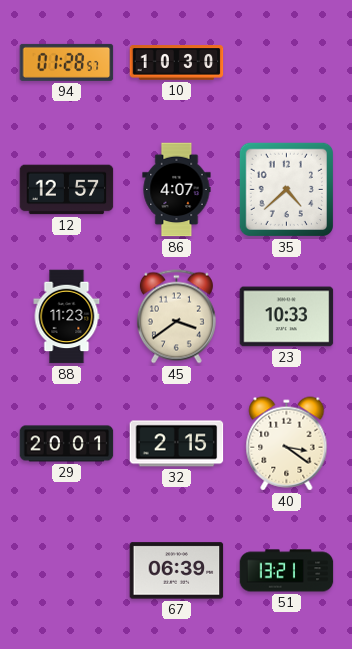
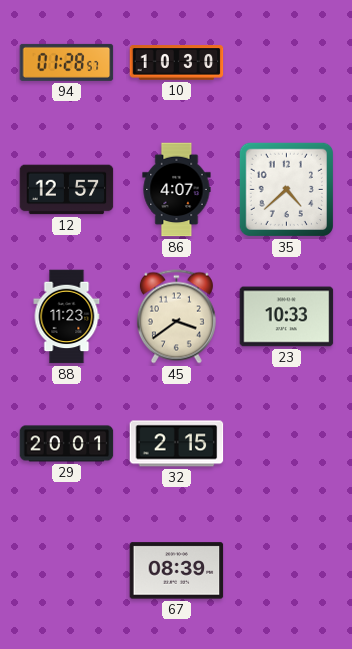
40: 3:21 -> none (287, 444)
67: 06:39 -> 08:39 (177, 571)
51: 13:21 -> none (287, 571)
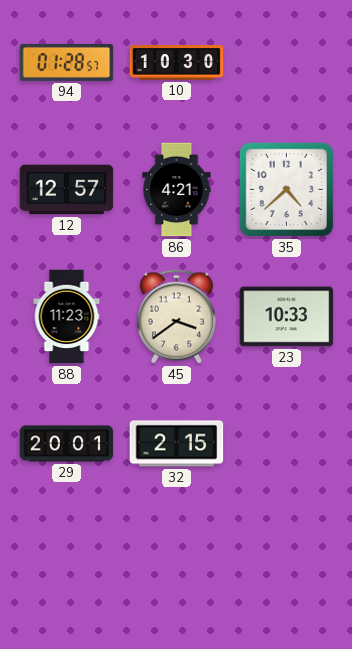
86: 4:07 -> 4:21 (177, 190)
67: 08:39 -> none (177, 571)
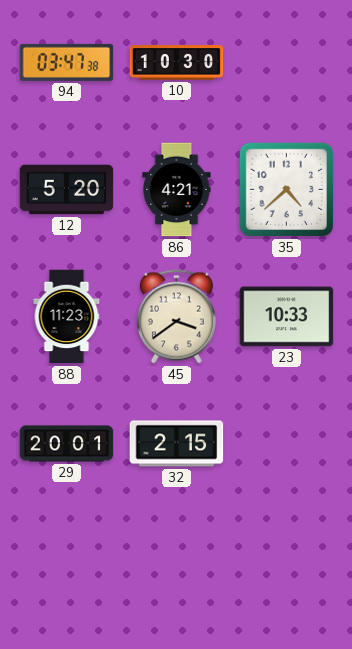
94: 01:28 -> 03:47 (67, 62)
12: 12:57 -> 5:20 (67, 190)
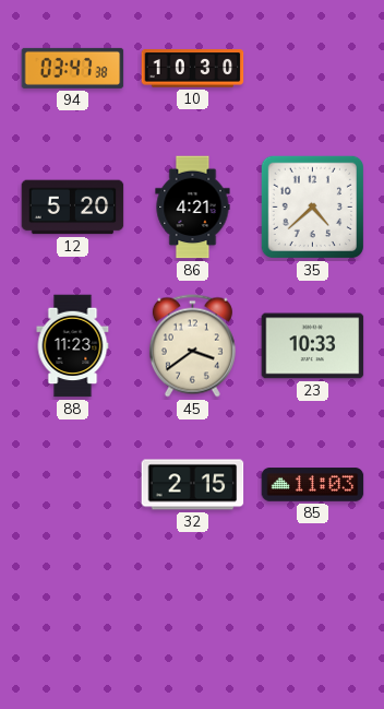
29: 20:01 -> none (67, 444)
85: none -> 11:03 (313, 485)
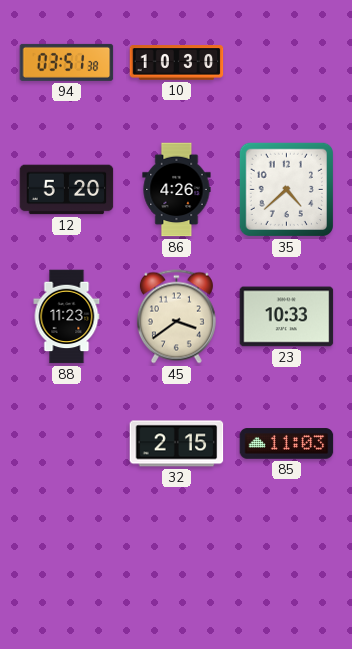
94: 03:47 -> 03:51 (67, 62)
86: 4:21 -> 4:26 (177, 190)
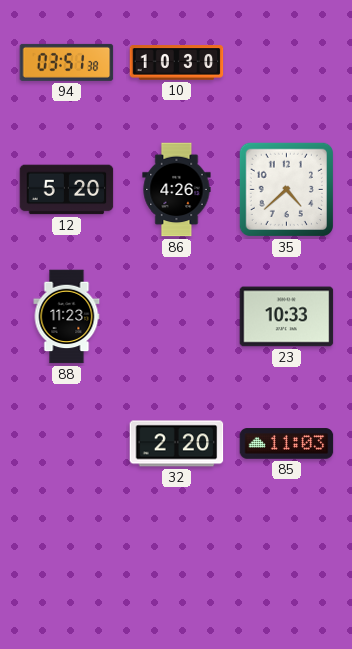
45: 3:39 -> none (176, 317)
32: 2:15 -> 2:20 (177, 444)
